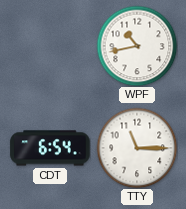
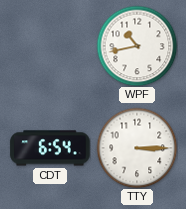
TTY: 11:15 -> 3:15 (137, 148)
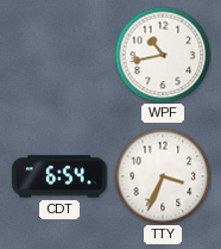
TTY: 3:15 -> 3:34 (163, 176)
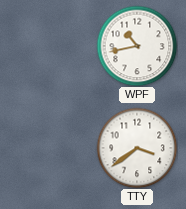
CDT: 6:54 -> none (59, 176)
TTY: 3:34 -> 3:39 (137, 148)
